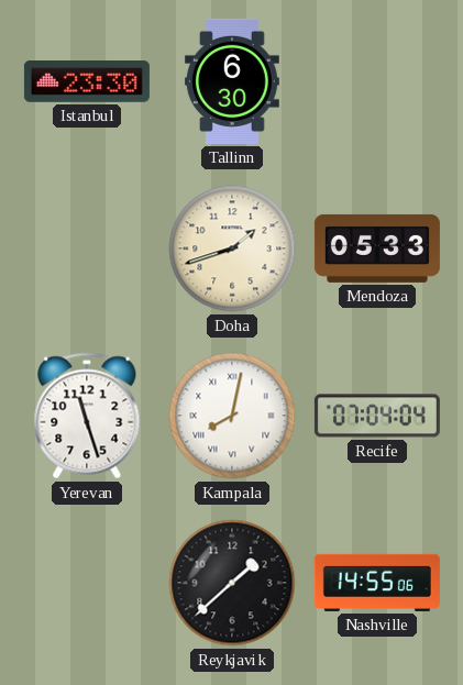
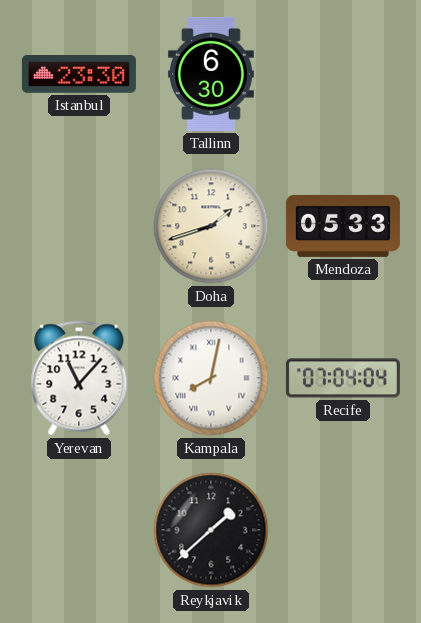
Yerevan: 11:27 -> 11:07 (79, 378)
Nashville: 14:55 -> none (377, 583)
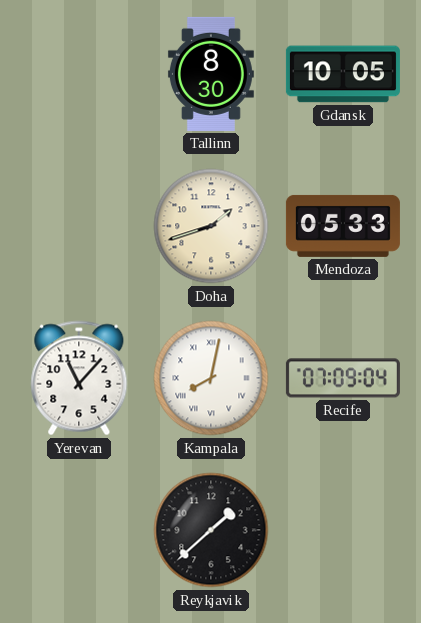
Istanbul: 23:30 -> none (79, 75)
Tallinn: 6:30 -> 8:30 (211, 74)
Gdansk: none -> 10:05 (343, 74)
Recife: 07:04 -> 07:09 (343, 378)
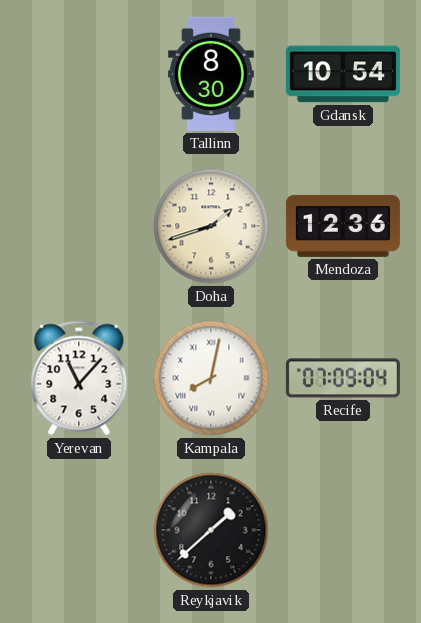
Gdansk: 10:05 -> 10:54 (343, 74)
Mendoza: 05:33 -> 12:36 (343, 226)
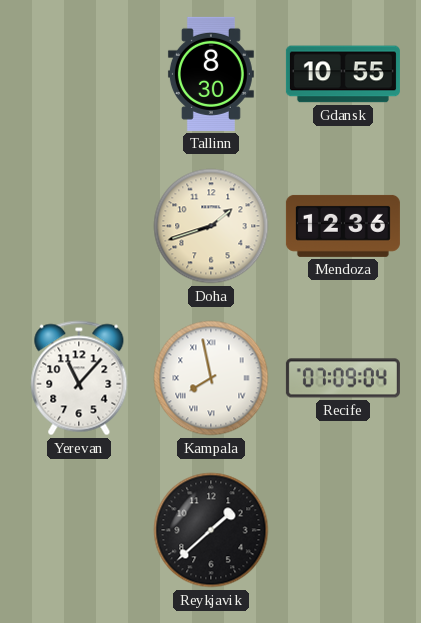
Gdansk: 10:54 -> 10:55 (343, 74)
Kampala: 8:02 -> 7:58 (211, 378)
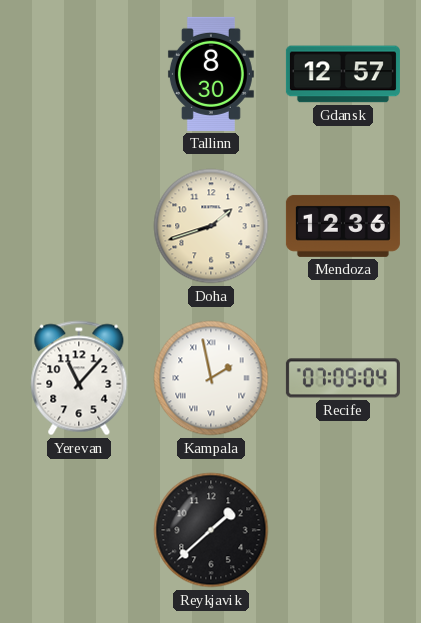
Gdansk: 10:55 -> 12:57 (343, 74)
Kampala: 7:58 -> 1:58 (211, 378)
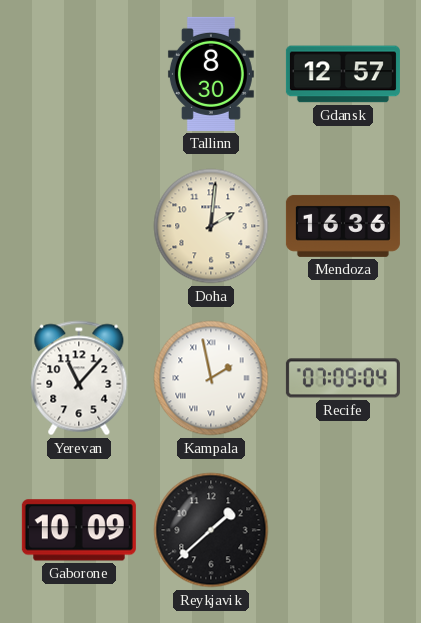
Doha: 1:42 -> 2:01 (211, 226)
Mendoza: 12:36 -> 16:36 (343, 226)
Gaborone: none -> 10:09 (79, 530)
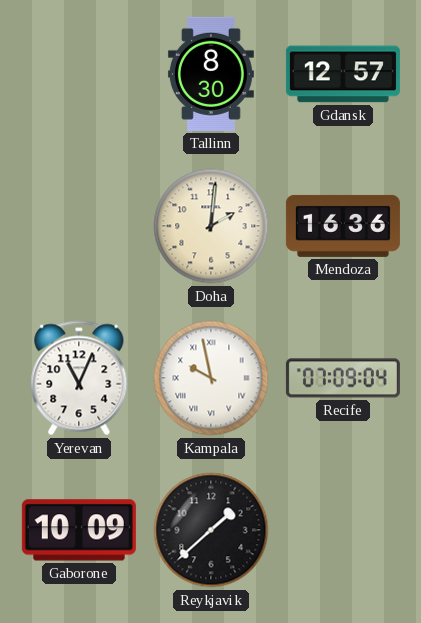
Yerevan: 11:07 -> 11:04 (79, 378)
Kampala: 1:58 -> 9:58 (211, 378)
